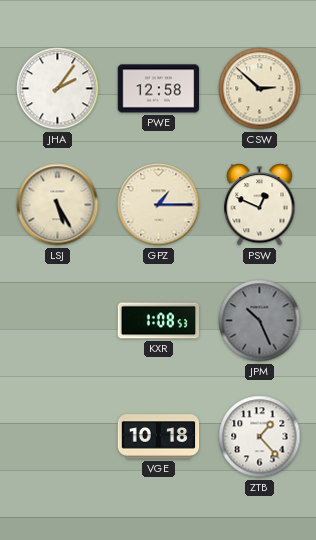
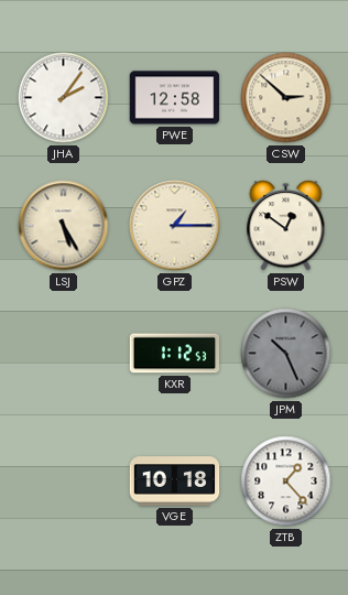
PSW: 12:49 -> 12:51 (286, 226)
KXR: 1:08 -> 1:12 (175, 354)
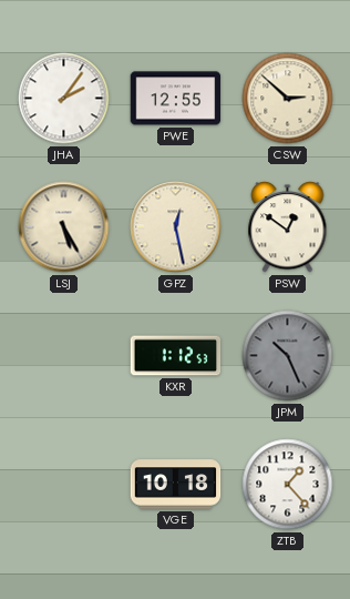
PWE: 12:58 -> 12:55 (176, 99)
GPZ: 1:15 -> 12:28 (176, 227)
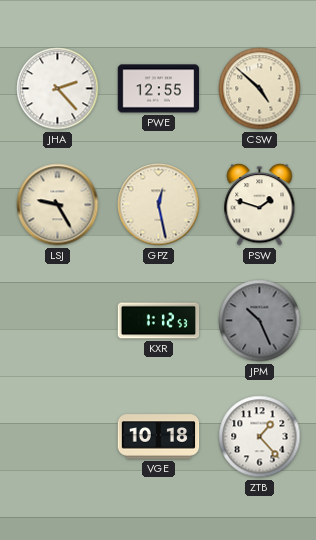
JHA: 2:06 -> 2:23 (58, 89)
CSW: 2:52 -> 4:52 (260, 89)
LSJ: 5:25 -> 9:25 (58, 205)
PSW: 12:51 -> 1:48 (260, 205)
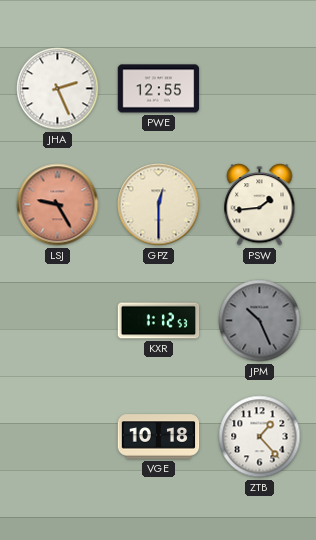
JHA: 2:23 -> 2:26 (58, 89)
CSW: 4:52 -> none (260, 89)
LSJ dial: cream -> salmon (58, 205)
GPZ: 12:28 -> 12:30 (159, 205)
PSW: 1:48 -> 1:44 (260, 205)
